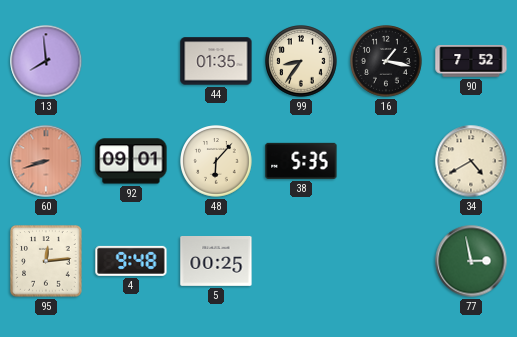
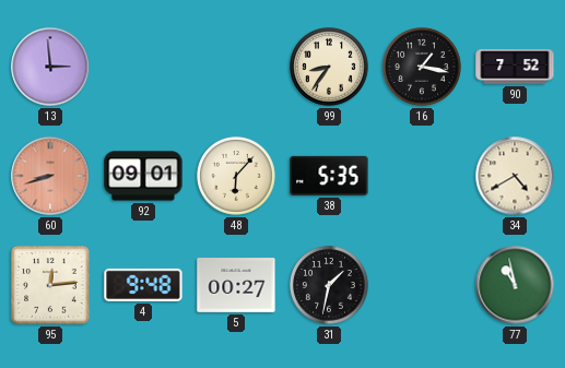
13: 7:59 -> 2:59 (50, 67)
44: 01:35 -> none (216, 61)
5: 00:25 -> 00:27 (236, 286)
31: none -> 1:32 (329, 285)
77: 2:58 -> 10:58 (515, 285)
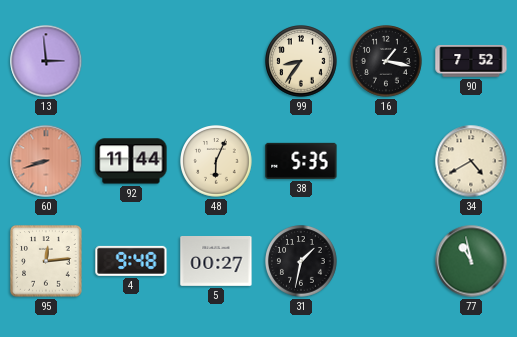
92: 09:01 -> 11:44 (131, 161)
48: 6:07 -> 6:04 (216, 161)
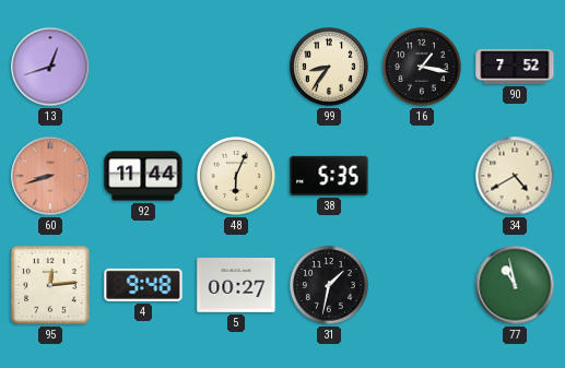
13: 2:59 -> 12:42 (50, 67)
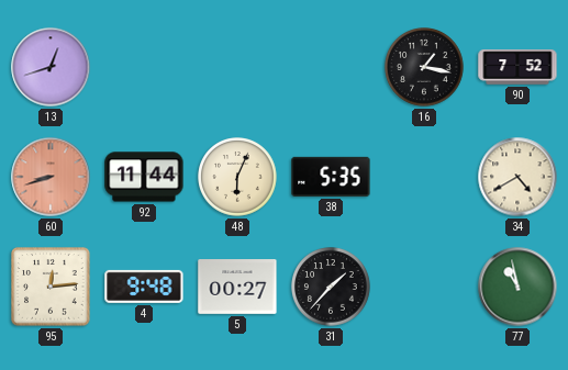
99: 8:36 -> none (329, 67)
31: 1:32 -> 1:37 (331, 287)
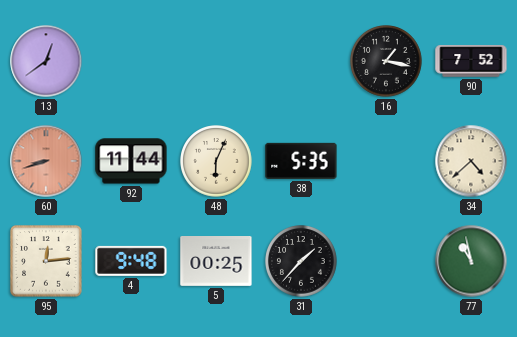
13: 12:42 -> 12:39 (46, 61)
34: 4:40 -> 4:38 (471, 161)
5: 00:27 -> 00:25 (216, 262)
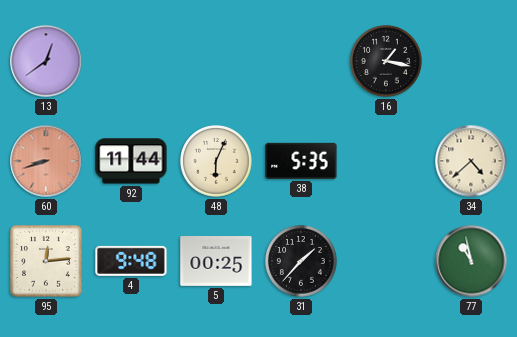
90: 7:52 -> none (471, 61)
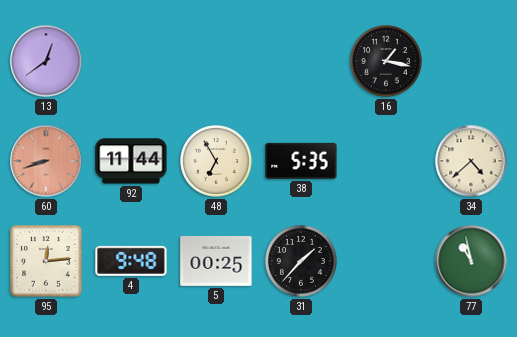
48: 6:04 -> 6:55 (216, 161)
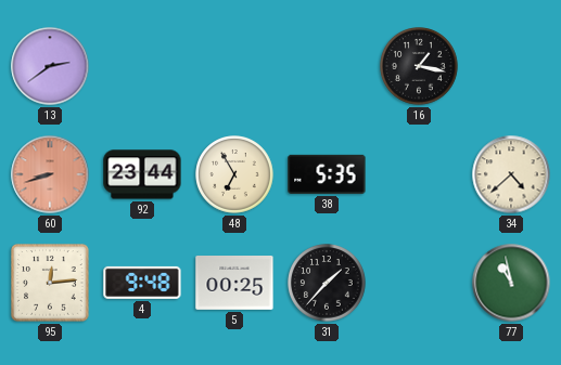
13: 12:39 -> 2:39 (50, 66)
92: 11:44 -> 23:44 (142, 174)
